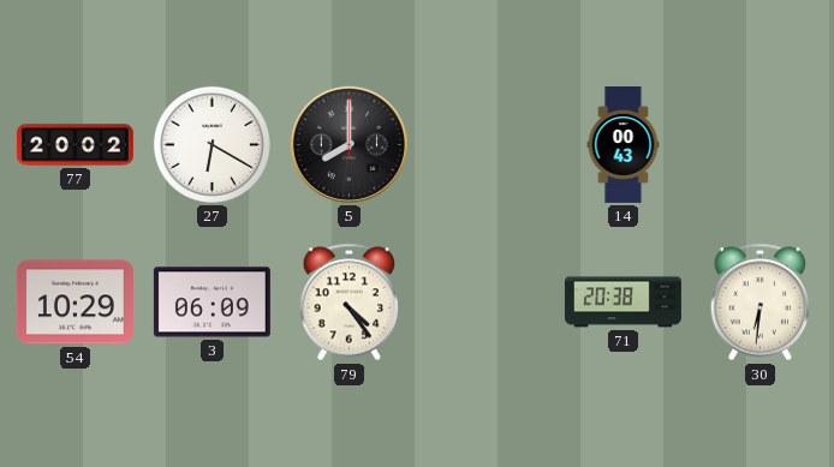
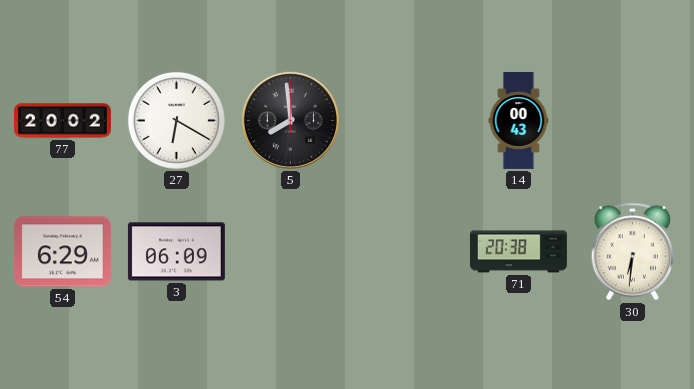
5: 8:00 -> 7:59 (290, 120)
54: 10:29 -> 6:29 (62, 252)
79: 4:24 -> none (350, 303)
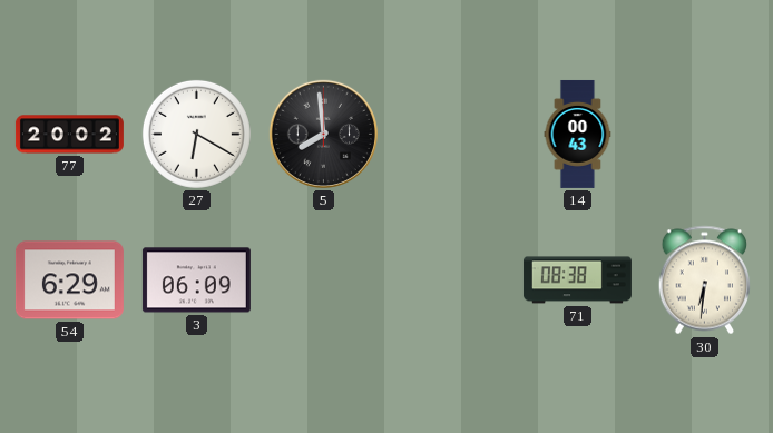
71: 20:38 -> 08:38 (577, 281)
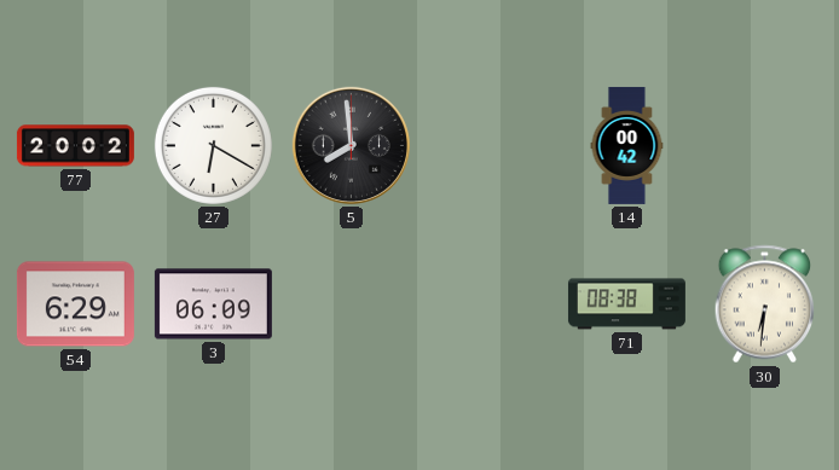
14: 00:43 -> 00:42 (627, 145)
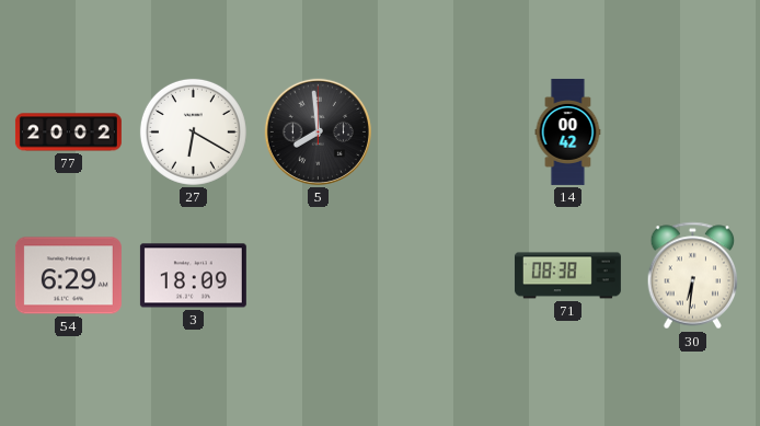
3: 06:09 -> 18:09 (193, 276)
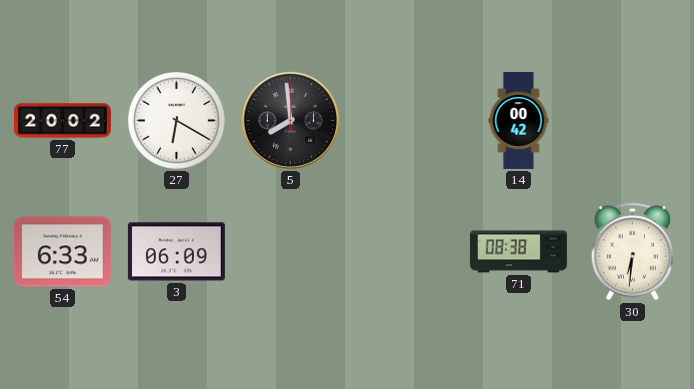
54: 6:29 -> 6:33 (62, 252)
3: 18:09 -> 06:09 (176, 252)
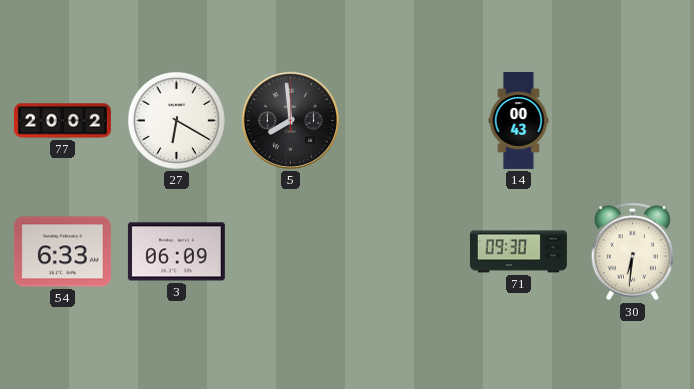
14: 00:42 -> 00:43 (519, 120)
71: 08:38 -> 09:30 (518, 252)
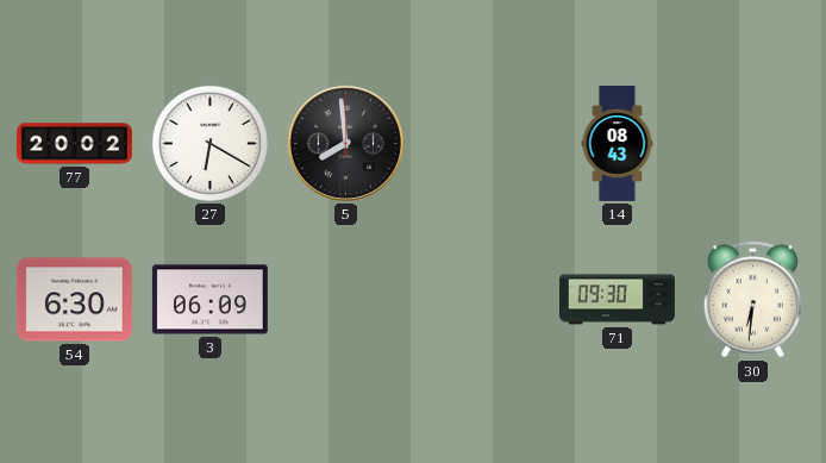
14: 00:43 -> 08:43 (618, 143)
54: 6:33 -> 6:30 (74, 300)
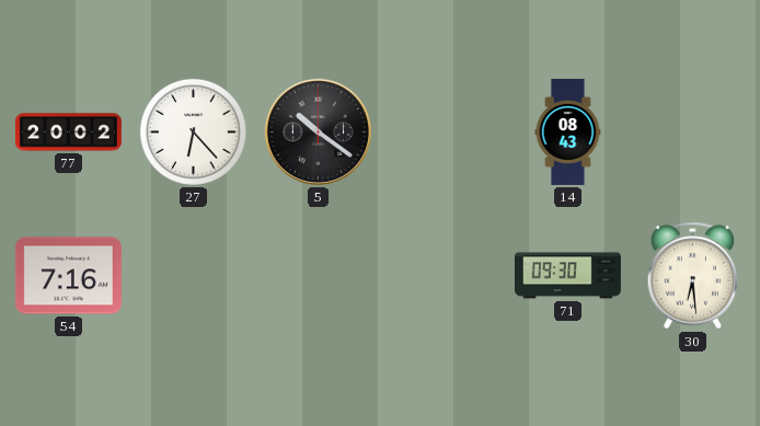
27: 6:20 -> 6:23 (193, 131)
5: 7:59 -> 10:21 (318, 131)
54: 6:30 -> 7:16 (68, 276)
3: 06:09 -> none (209, 300)
30: 6:31 -> 6:29 (693, 276)
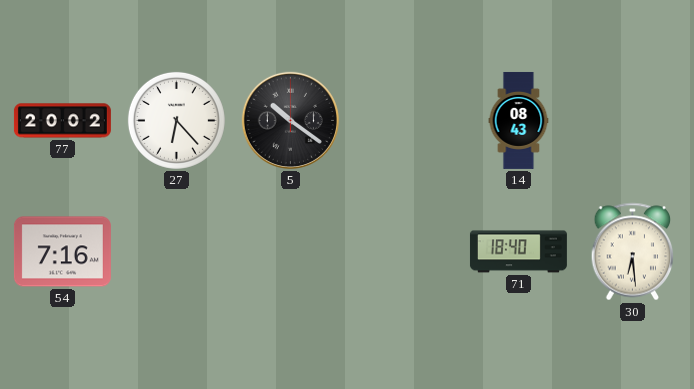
71: 09:30 -> 18:40 (518, 252)
